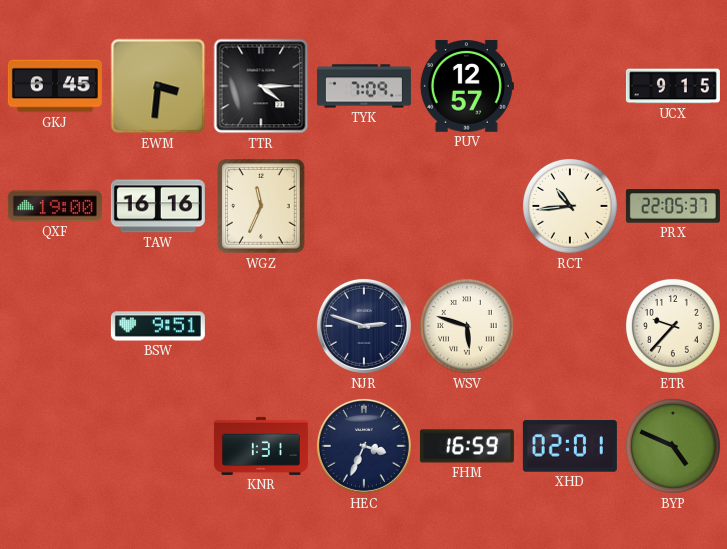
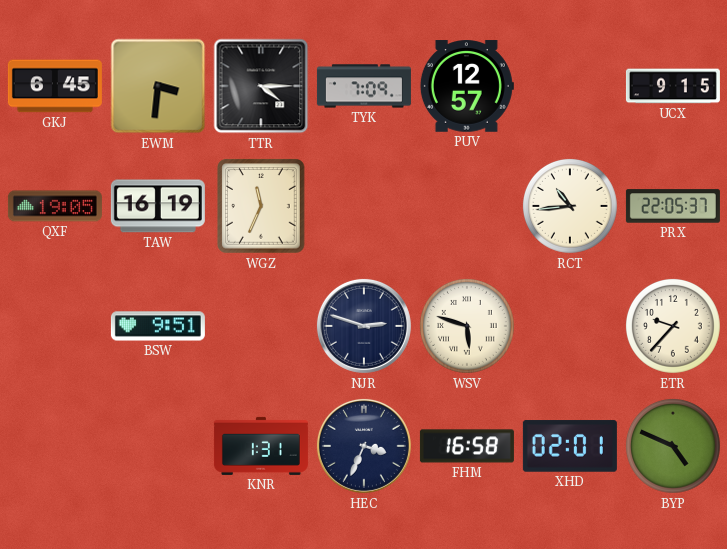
QXF: 19:00 -> 19:05 (55, 206)
TAW: 16:16 -> 16:19 (158, 206)
FHM: 16:59 -> 16:58 (467, 446)
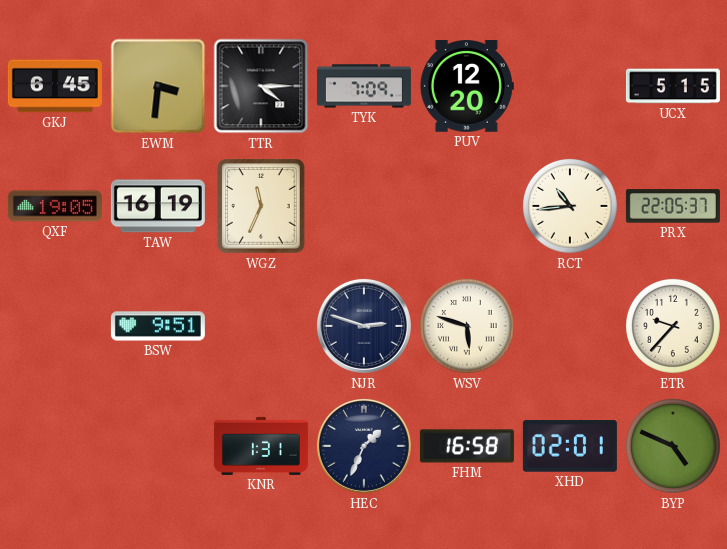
PUV: 12:57 -> 12:20 (467, 86)
UCX: 9:15 -> 5:15 (673, 86)
HEC: 3:34 -> 1:34 (364, 446)
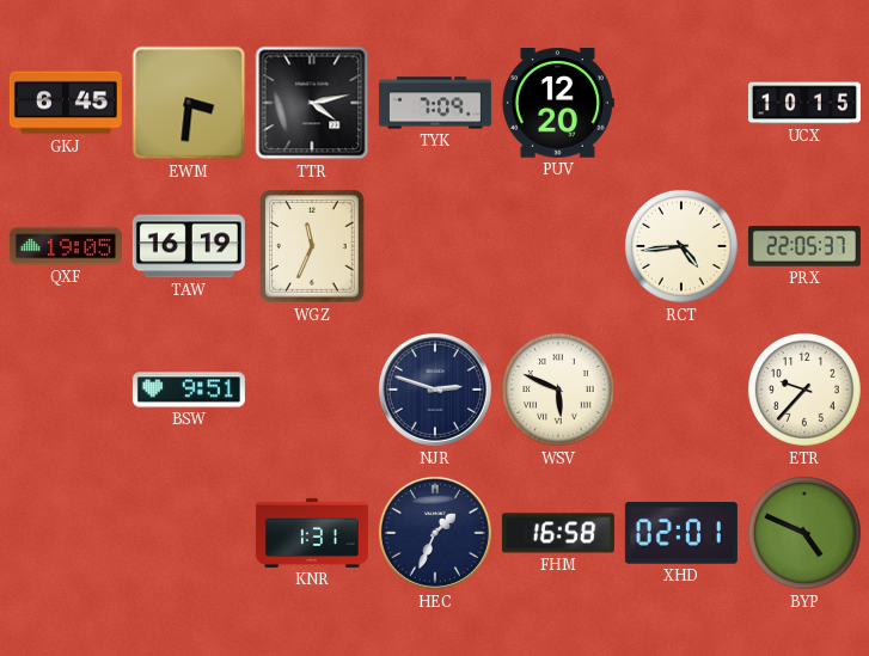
TTR: 4:15 -> 4:13 (312, 103)
UCX: 5:15 -> 10:15 (804, 103)
RCT: 10:44 -> 4:44 (683, 247)
WSV: 5:48 -> 5:49 (559, 391)
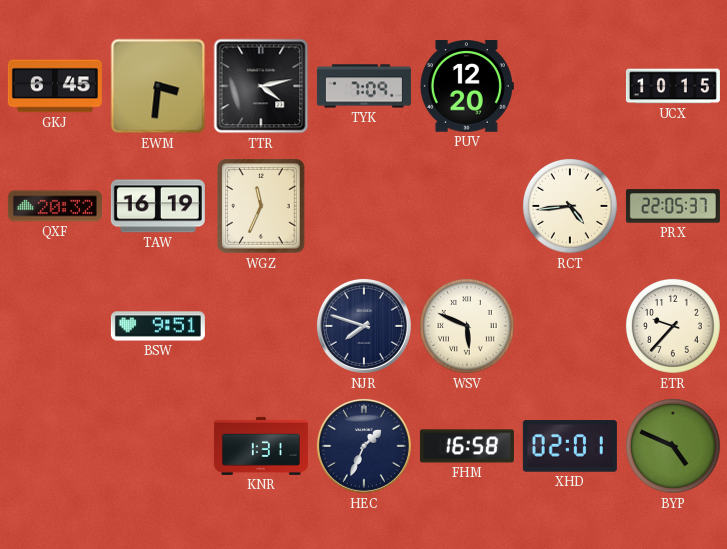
QXF: 19:05 -> 20:32 (55, 206)
NJR: 2:48 -> 7:48 (364, 326)
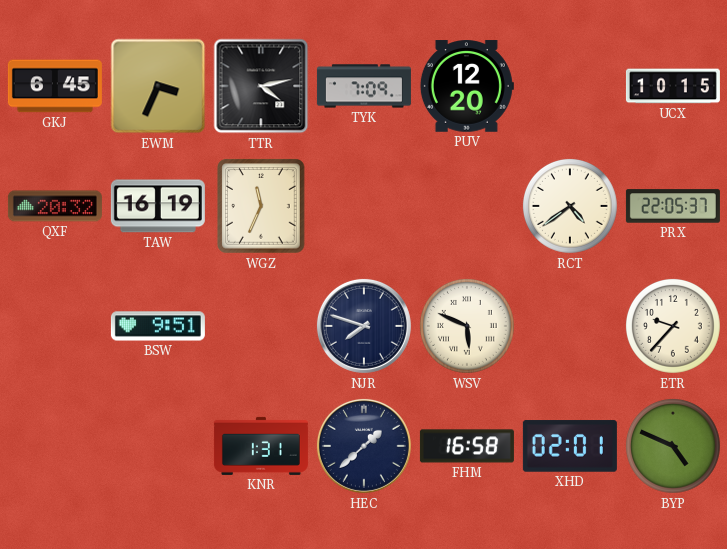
EWM: 3:31 -> 3:34 (158, 86)
RCT: 4:44 -> 4:39 (571, 207)
HEC: 1:34 -> 1:38 (364, 446)
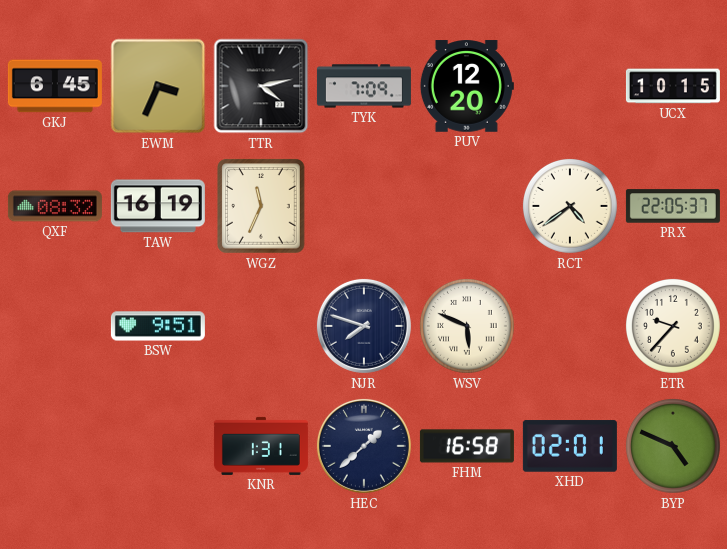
QXF: 20:32 -> 08:32 (55, 206)
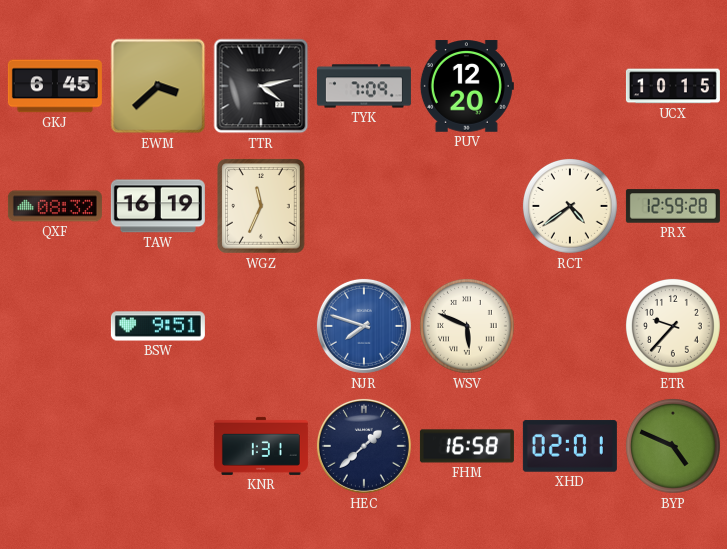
EWM: 3:34 -> 3:38 (158, 86)
PRX: 22:05 -> 12:59 (673, 206)
NJR dial: navy -> blue (364, 326)
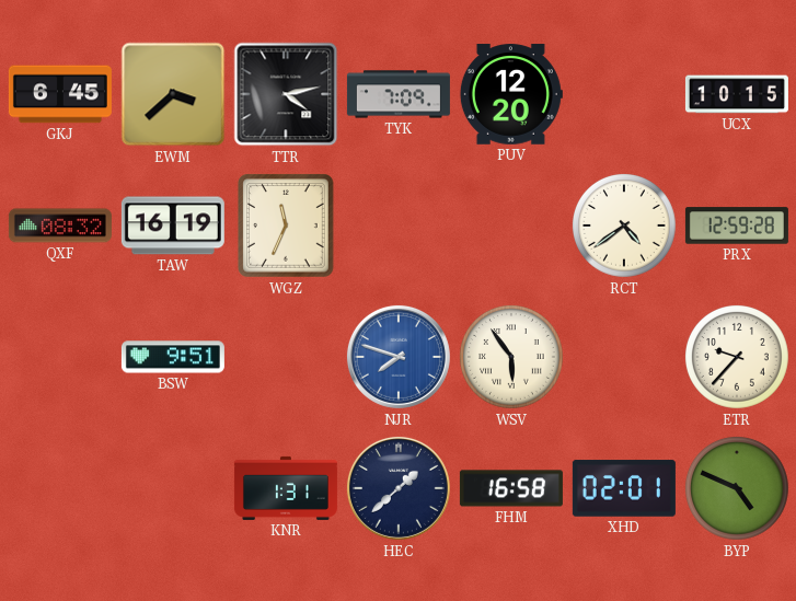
WSV: 5:49 -> 5:54 (512, 358)
